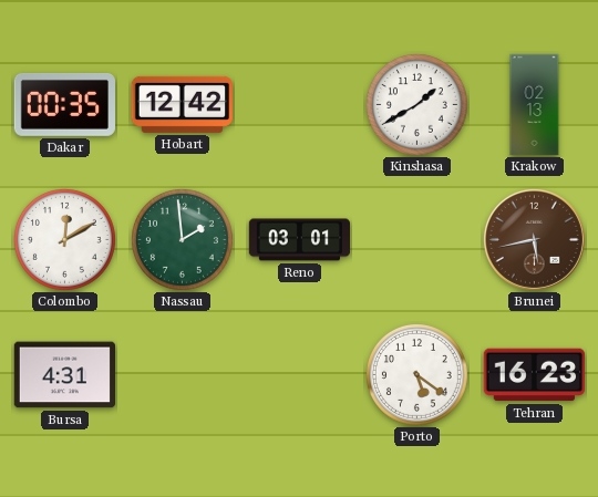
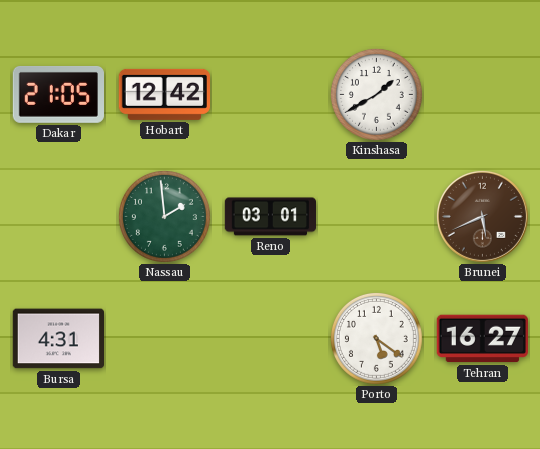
Dakar: 00:35 -> 21:05 (58, 94)
Krakow: 02:13 -> none (535, 105)
Colombo: 12:10 -> none (64, 239)
Brunei: 5:43 -> 5:41 (482, 216)
Tehran: 16:23 -> 16:27 (482, 339)
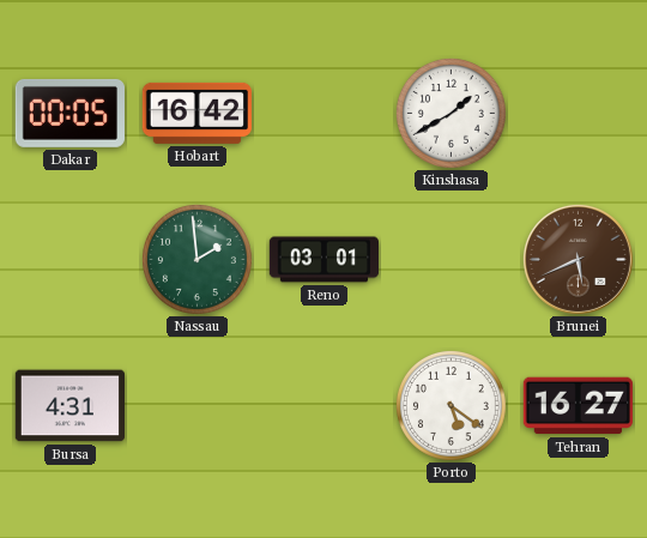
Dakar: 21:05 -> 00:05 (69, 113)
Hobart: 12:42 -> 16:42 (196, 113)
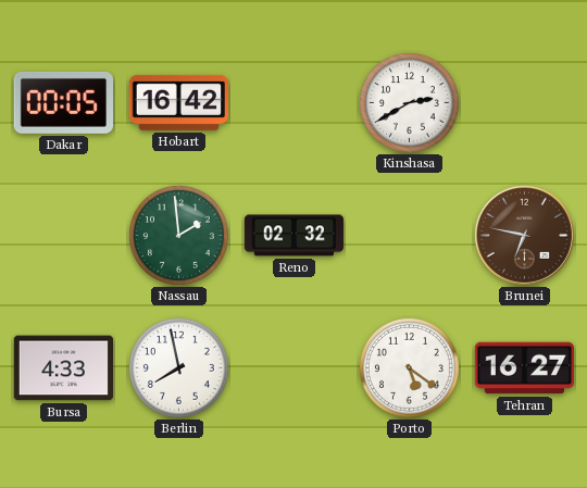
Kinshasa: 1:40 -> 2:40 (409, 102)
Reno: 03:01 -> 02:32 (293, 236)
Brunei: 5:41 -> 6:47 (524, 235)
Bursa: 4:31 -> 4:33 (63, 368)
Berlin: none -> 7:58 (178, 367)
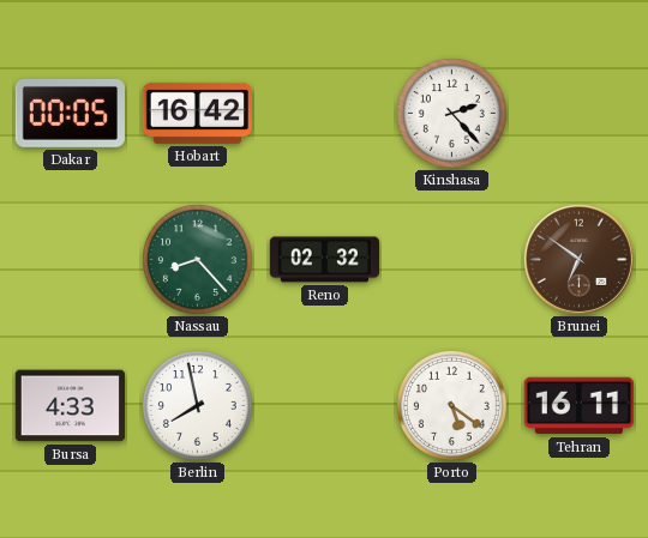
Kinshasa: 2:40 -> 2:23 (451, 113)
Nassau: 1:59 -> 8:23 (197, 259)
Brunei: 6:47 -> 6:51 (578, 259)
Tehran: 16:27 -> 16:11 (578, 406)
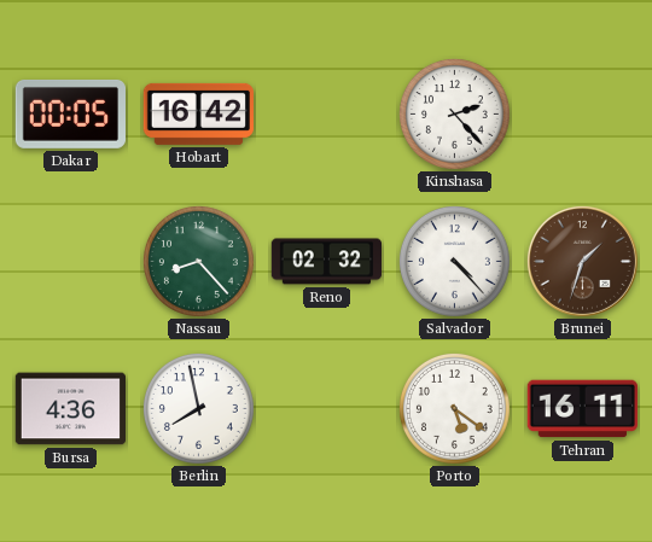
Salvador: none -> 4:23 (454, 261)
Brunei: 6:51 -> 1:33 (582, 261)
Bursa: 4:33 -> 4:36 (70, 409)
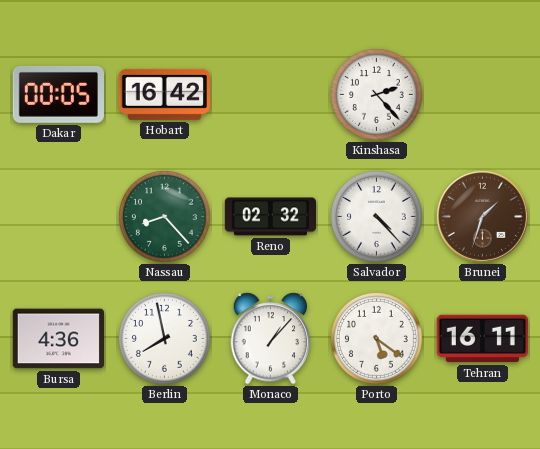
Monaco: none -> 1:07 (271, 339)
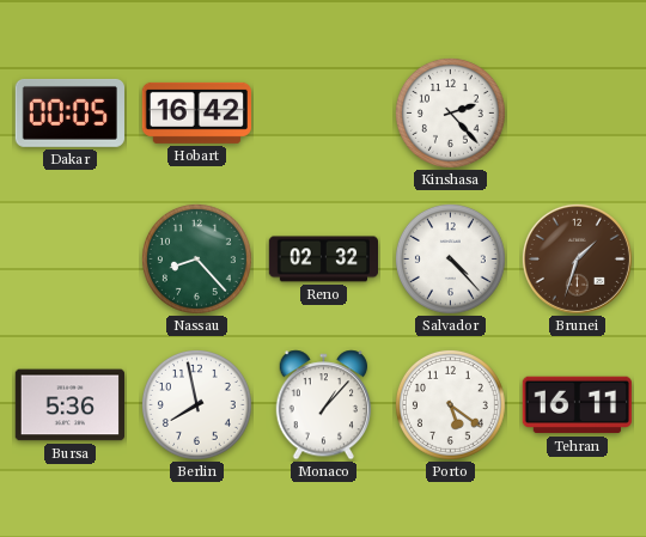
Bursa: 4:36 -> 5:36 (69, 405)
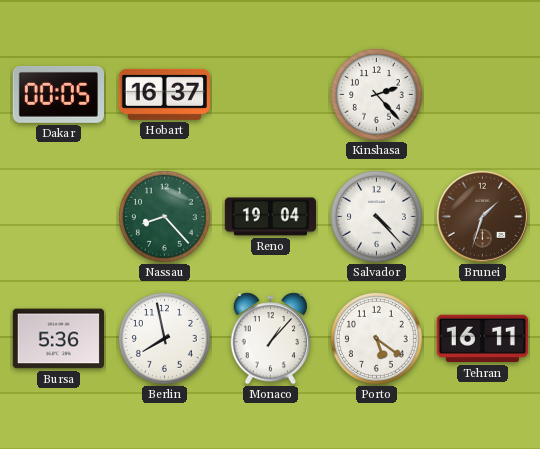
Hobart: 16:42 -> 16:37 (164, 94)
Reno: 02:32 -> 19:04 (270, 217)
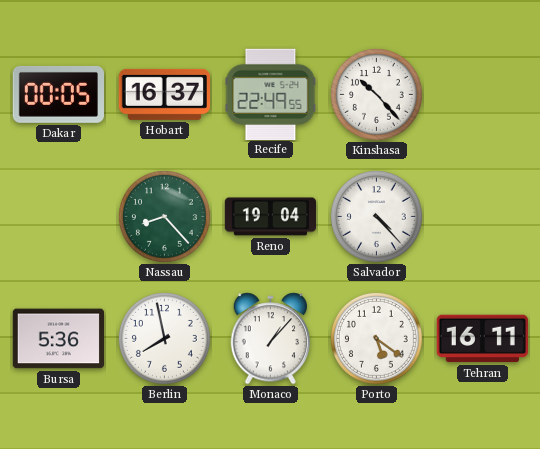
Recife: none -> 22:49 (271, 94)
Kinshasa: 2:23 -> 10:23 (376, 94)
Brunei: 1:33 -> none (482, 216)
